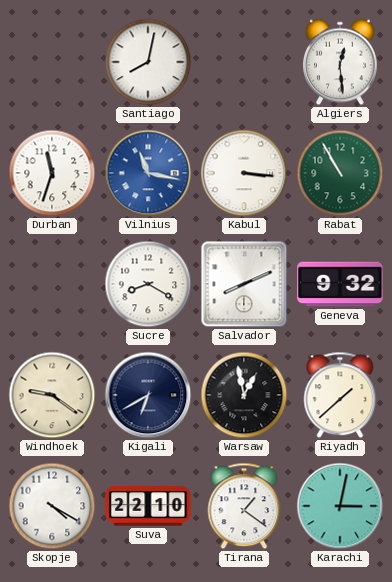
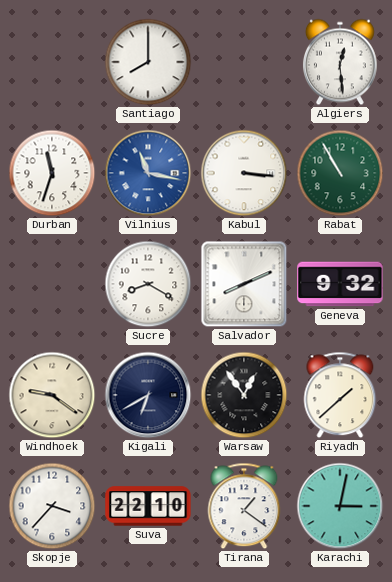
Santiago: 8:02 -> 8:00 (148, 62)
Warsaw: 12:58 -> 12:54 (244, 395)
Skopje: 4:20 -> 3:37 (52, 506)
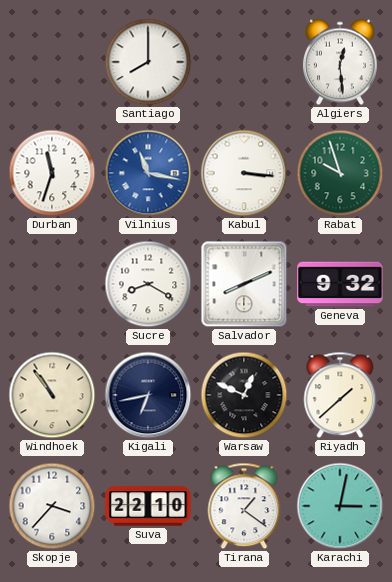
Rabat: 10:55 -> 9:57 (340, 173)
Windhoek: 9:21 -> 10:54 (52, 395)
Kigali: 6:40 -> 6:43 (148, 395)
Warsaw: 12:54 -> 12:49 (244, 395)
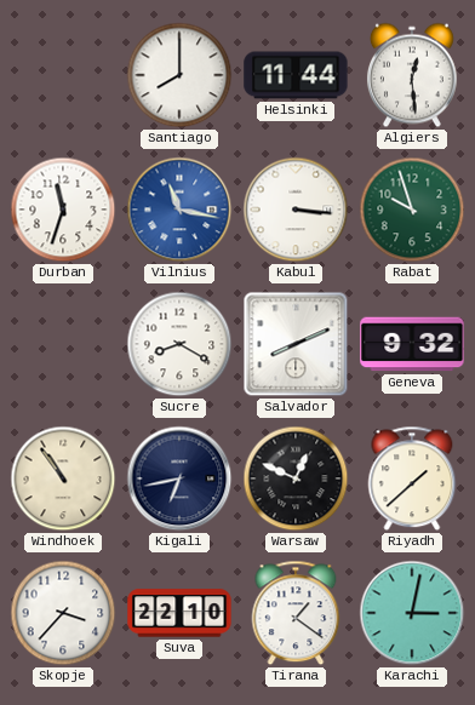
Helsinki: none -> 11:44 (296, 75)
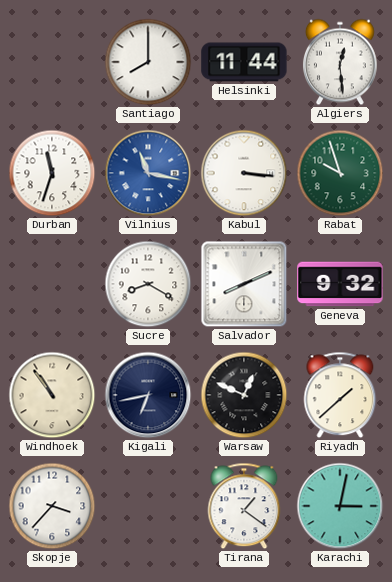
Suva: 22:10 -> none (179, 613)
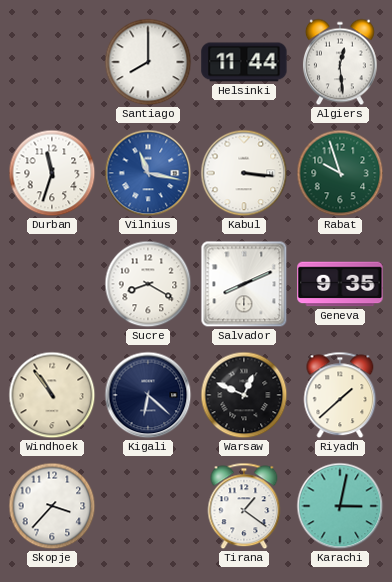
Geneva: 9:32 -> 9:35 (340, 284)
Kigali: 6:43 -> 6:22 (148, 395)
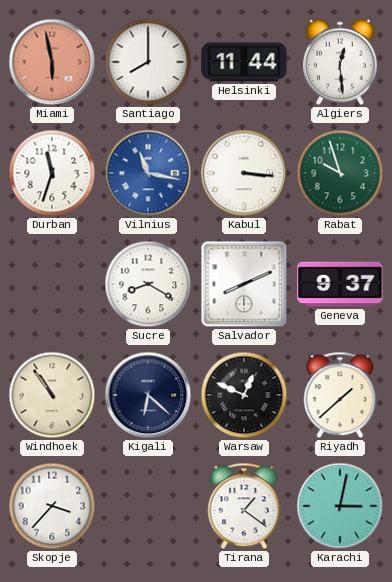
Miami: none -> 5:58 (52, 62)
Geneva: 9:35 -> 9:37 (340, 284)
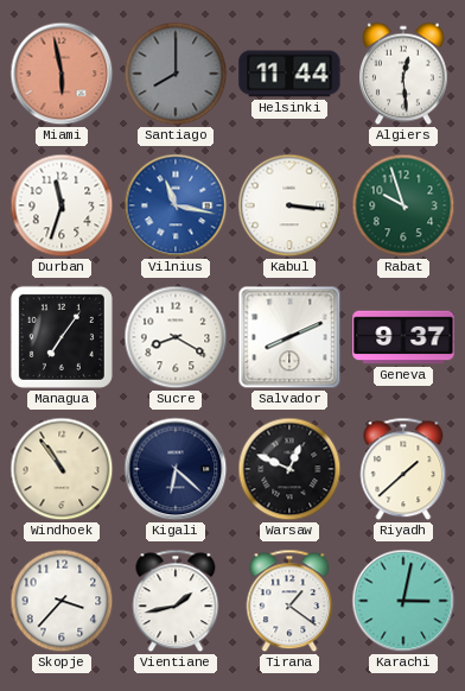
Santiago dial: white -> grey (176, 74)
Managua: none -> 7:06 (62, 337)
Vientiane: none -> 1:43 (176, 601)
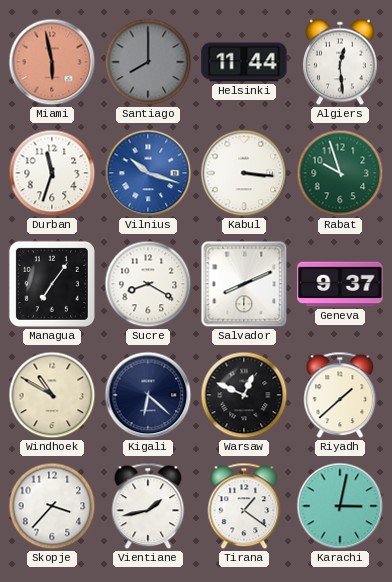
Vilnius: 11:17 -> 10:18 (148, 173)
Windhoek: 10:54 -> 10:50 (52, 395)
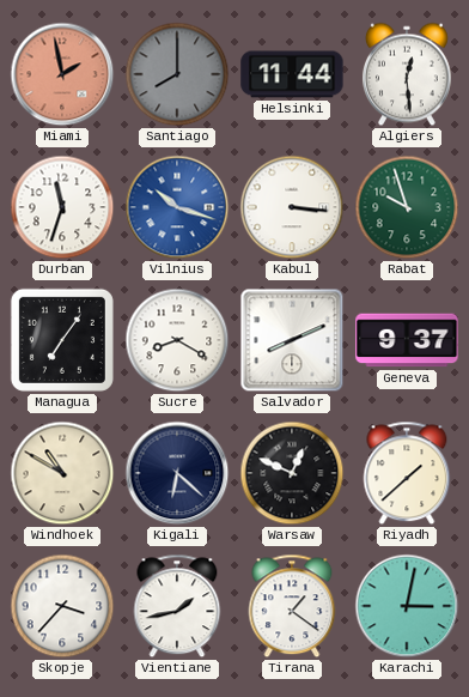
Miami: 5:58 -> 1:58 (62, 74)
